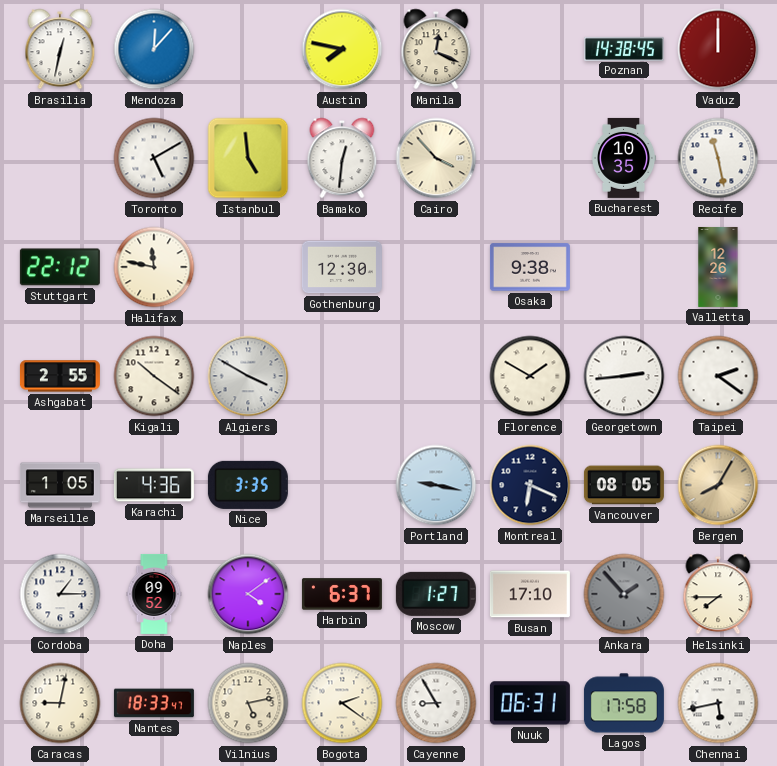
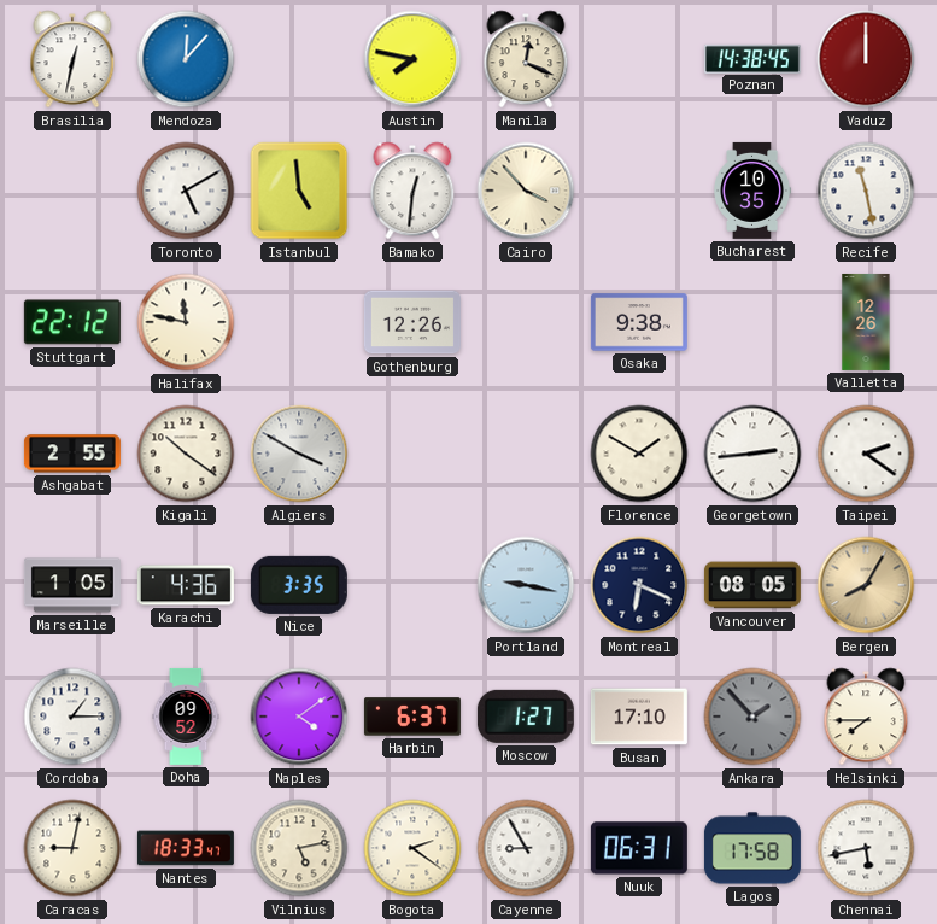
Gothenburg: 12:30 -> 12:26 (412, 322)
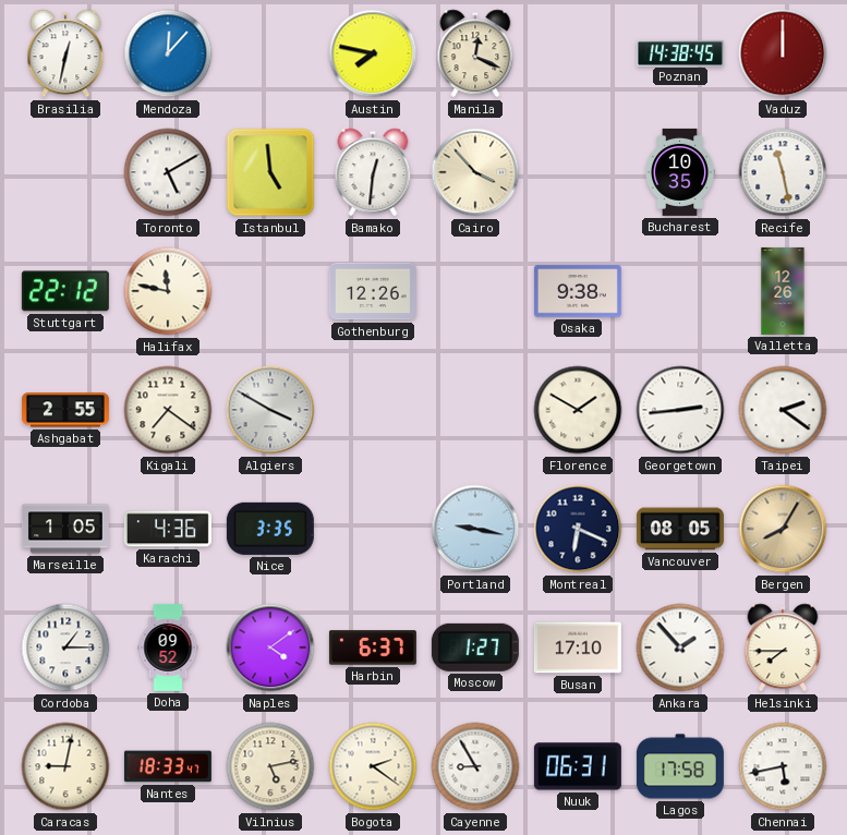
Kigali: 10:21 -> 7:21 (168, 410)
Ankara dial: grey -> white (680, 648)
